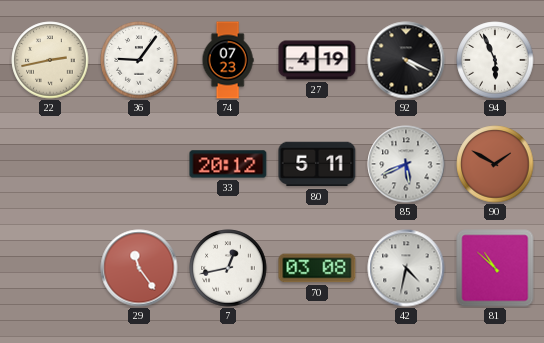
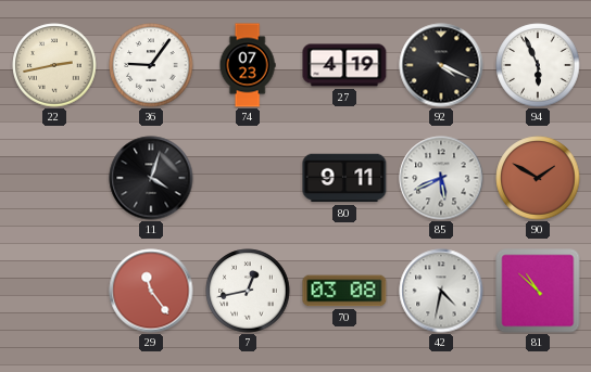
11: none -> 4:03 (151, 178)
33: 20:12 -> none (228, 164)
80: 5:11 -> 9:11 (344, 178)
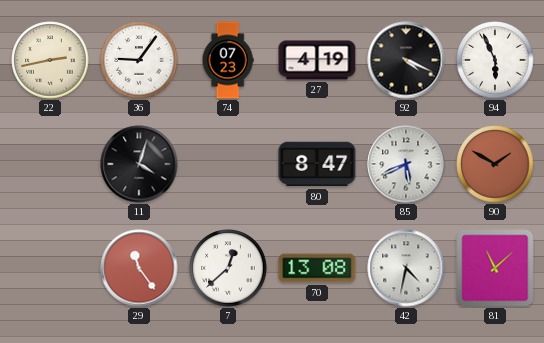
80: 9:11 -> 8:47 (317, 164)
7: 12:43 -> 12:38 (228, 268)
70: 03:08 -> 13:08 (317, 268)
81: 10:52 -> 11:08 (495, 268)
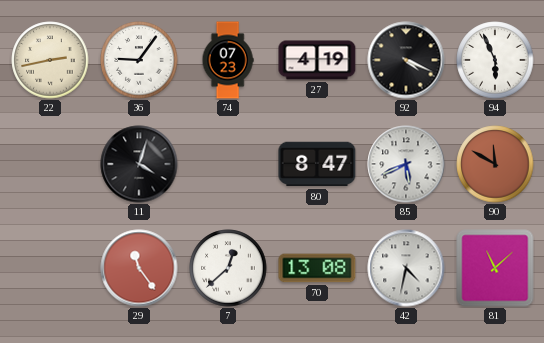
90: 1:50 -> 11:50 (495, 164)
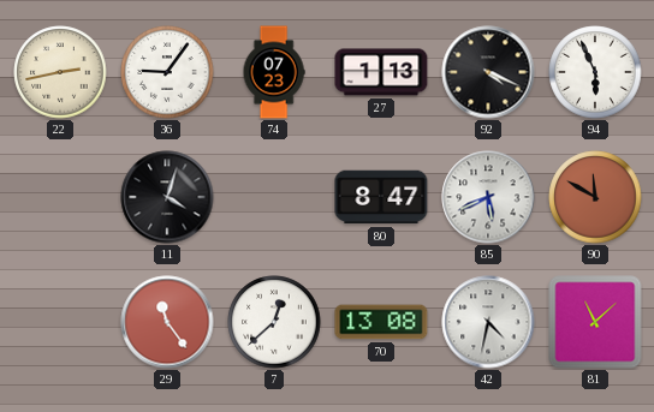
27: 4:19 -> 1:13 (381, 72)
